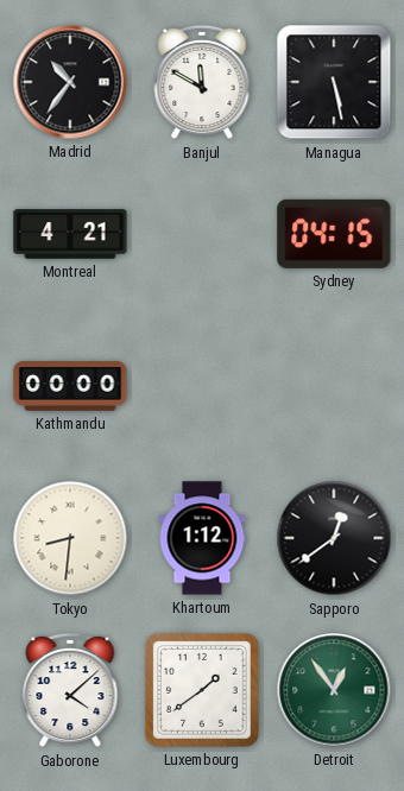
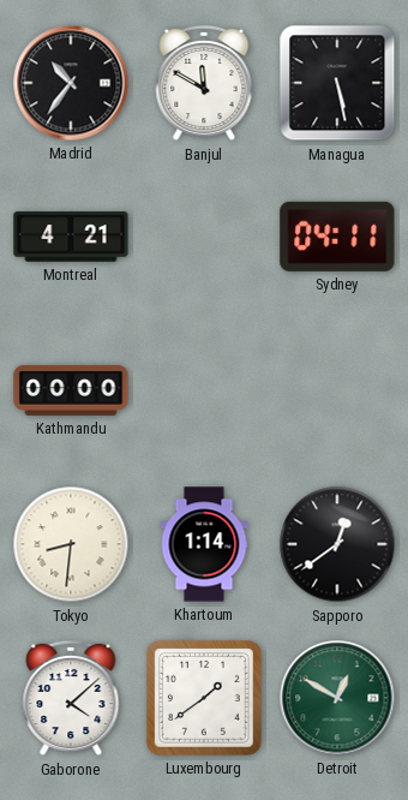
Sydney: 04:15 -> 04:11 (337, 237)
Khartoum: 1:12 -> 1:14 (204, 544)
Detroit: 12:54 -> 12:50 (337, 698)
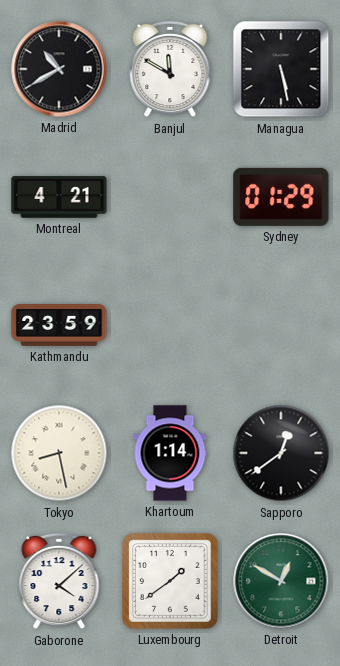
Madrid: 10:36 -> 10:40 (59, 69)
Sydney: 04:11 -> 01:29 (281, 197)
Kathmandu: 00:00 -> 23:59 (59, 325)
Tokyo: 8:31 -> 8:28 (59, 453)
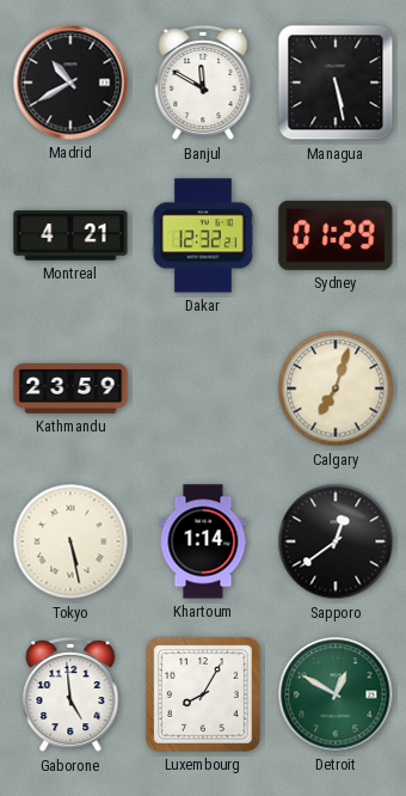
Dakar: none -> 12:32 (203, 235)
Calgary: none -> 7:03 (336, 388)
Tokyo: 8:28 -> 5:28 (70, 541)
Gaborone: 4:08 -> 4:59 (70, 694)
Luxembourg: 1:39 -> 8:05 (204, 696)
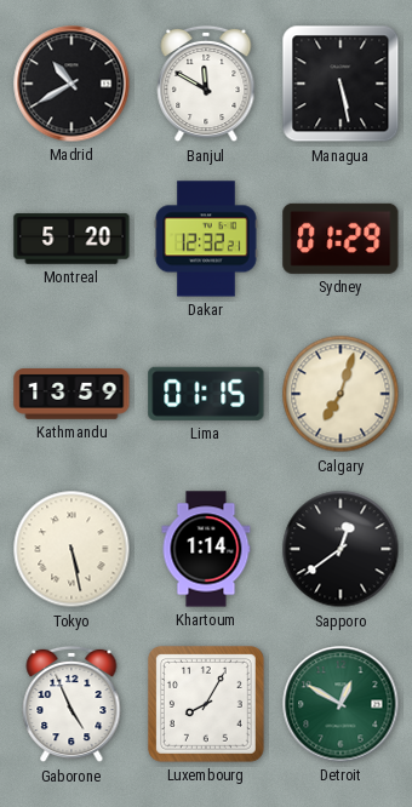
Montreal: 4:21 -> 5:20 (71, 239)
Kathmandu: 23:59 -> 13:59 (71, 394)
Lima: none -> 01:15 (206, 394)
Gaborone: 4:59 -> 4:56 (71, 704)
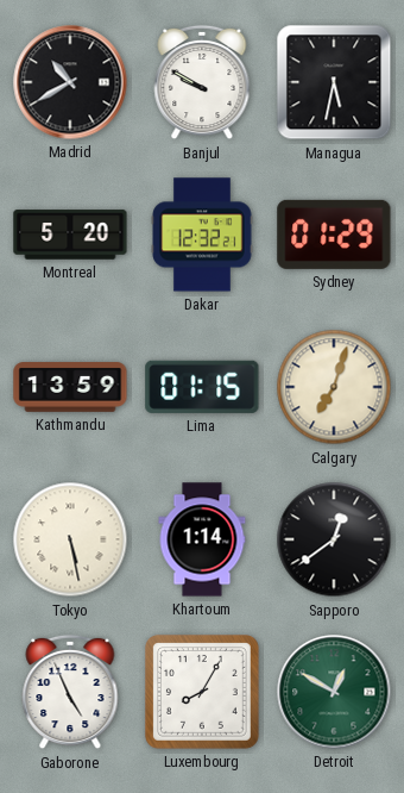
Banjul: 11:50 -> 9:50 (202, 82)
Managua: 5:28 -> 5:32 (334, 82)
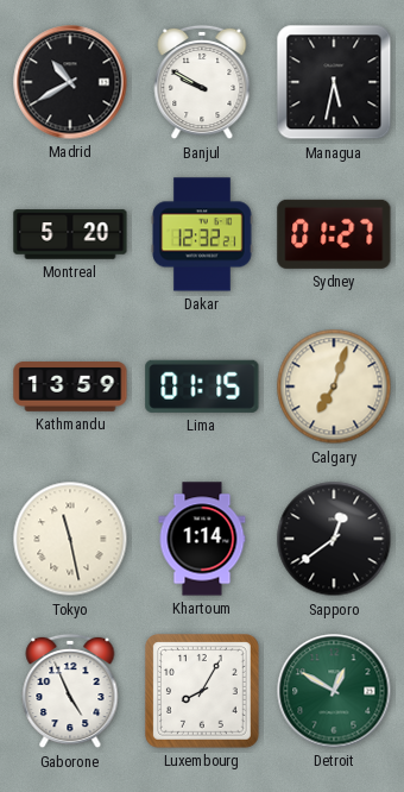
Sydney: 01:29 -> 01:27 (334, 234)
Tokyo: 5:28 -> 11:28 (70, 539)
